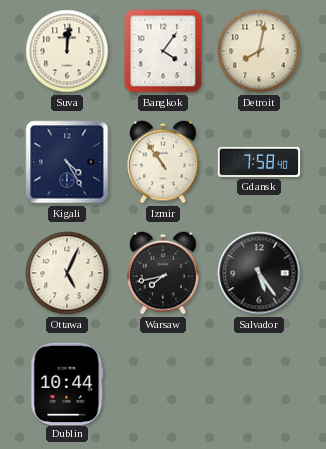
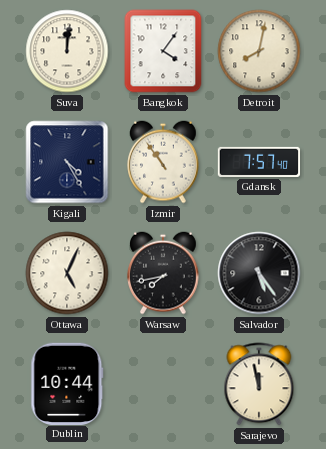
Gdansk: 7:58 -> 7:57 (259, 162)
Sarajevo: none -> 11:58 (259, 384)
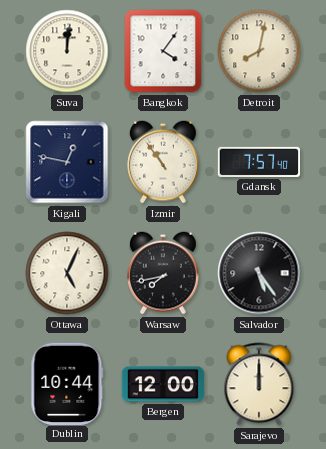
Kigali: 4:25 -> 12:47 (67, 162)
Bergen: none -> 12:00 (163, 384)
Sarajevo: 11:58 -> 12:00 (259, 384)
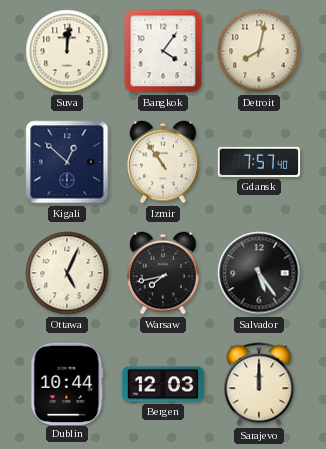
Kigali: 12:47 -> 12:52 (67, 162)
Bergen: 12:00 -> 12:03 (163, 384)
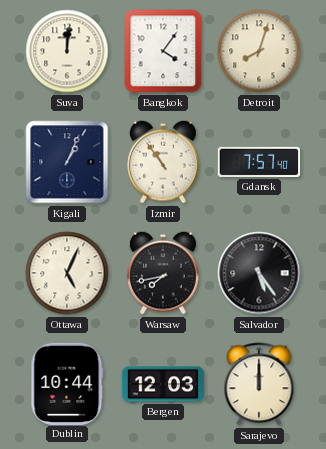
Detroit: 8:02 -> 8:03 (259, 51)
Kigali: 12:52 -> 1:04 (67, 162)
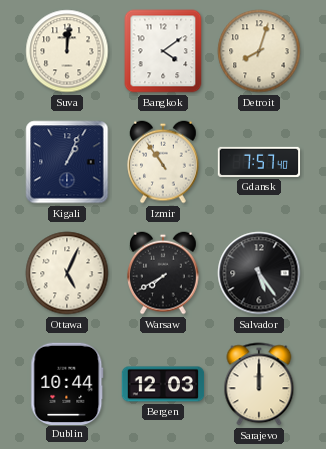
Bangkok: 4:06 -> 4:09 (163, 51)
Warsaw: 7:43 -> 7:40 (164, 273)
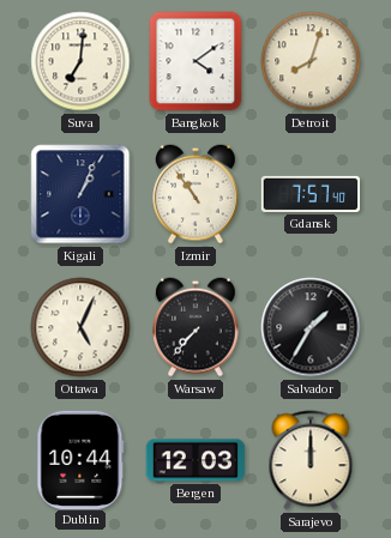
Suva: 12:01 -> 7:01 (80, 61)
Warsaw: 7:40 -> 7:37 (197, 327)
Salvador: 5:24 -> 1:35 (311, 327)
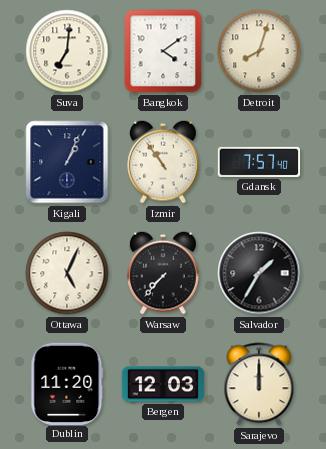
Dublin: 10:44 -> 11:20 (67, 383)
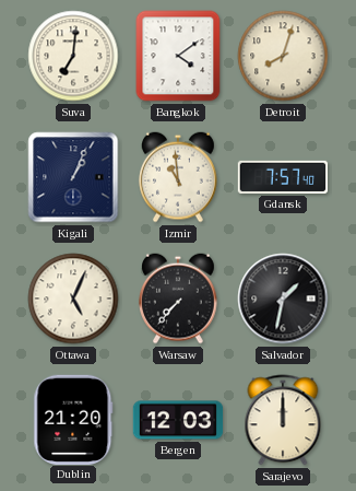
Izmir: 10:54 -> 10:59 (179, 177)
Salvador: 1:35 -> 1:32 (283, 299)
Dublin: 11:20 -> 21:20 (73, 419)
